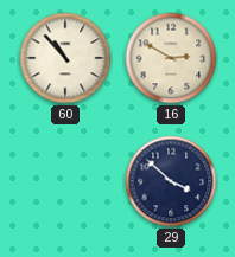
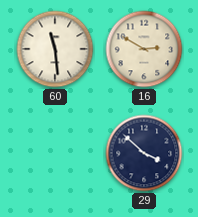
60: 10:53 -> 11:29 (55, 49)
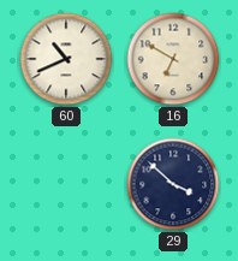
60: 11:29 -> 10:41 (66, 59)
16: 2:50 -> 6:50 (173, 59)
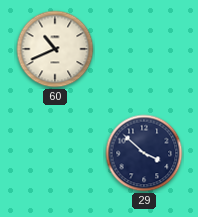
16: 6:50 -> none (173, 59)
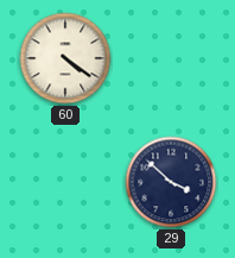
60: 10:41 -> 4:21 (65, 58)
